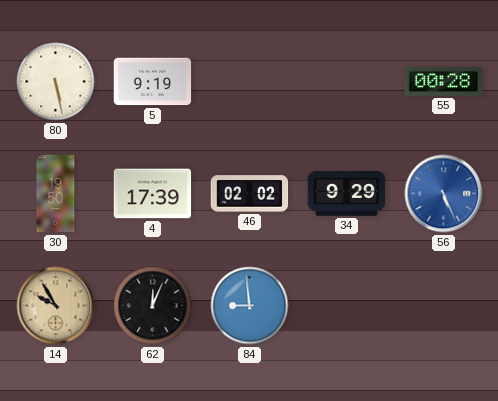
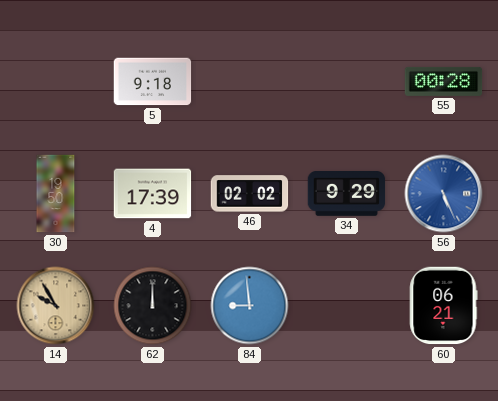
80: 5:28 -> none (56, 82)
5: 9:19 -> 9:18 (153, 82)
62: 12:04 -> 12:00 (153, 306)
60: none -> 06:21 (444, 306)
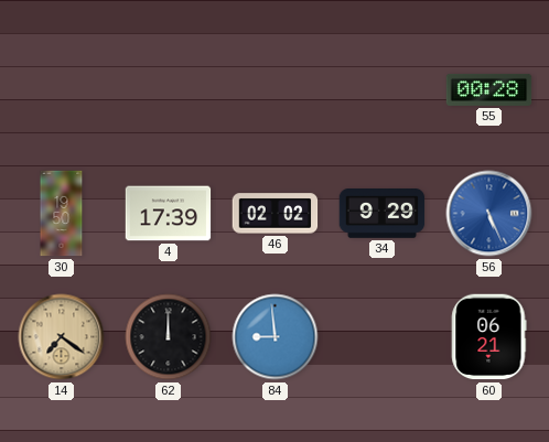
5: 9:18 -> none (153, 82)
14: 9:55 -> 7:21 (62, 337)
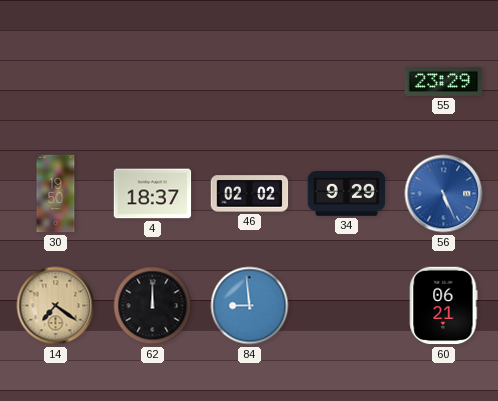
55: 00:28 -> 23:29 (444, 81)
4: 17:39 -> 18:37 (153, 194)
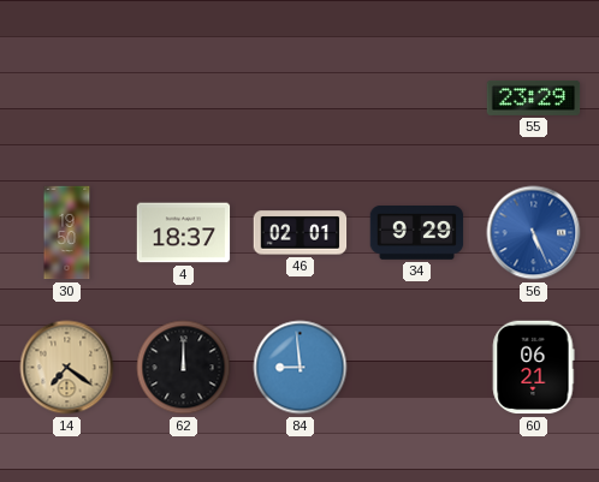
46: 02:02 -> 02:01 (301, 233)
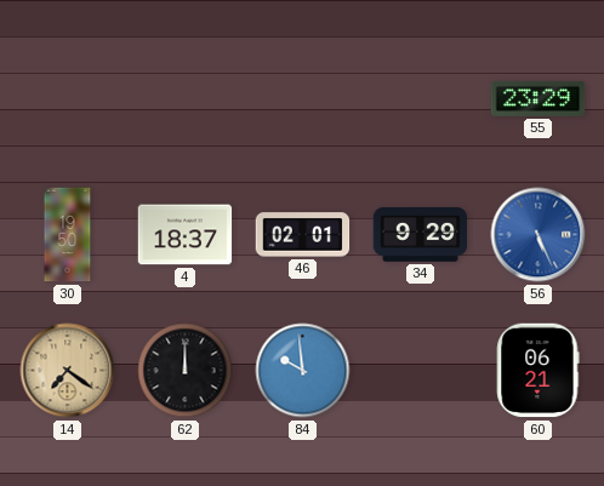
84: 8:59 -> 9:59 (303, 371)
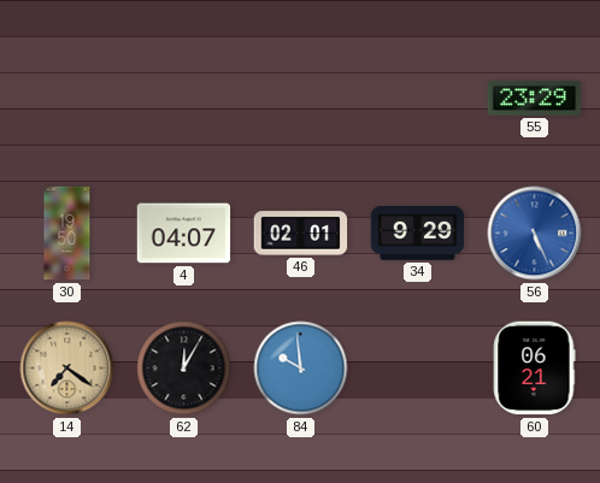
4: 18:37 -> 04:07 (184, 234)
62: 12:00 -> 12:05 (184, 369)
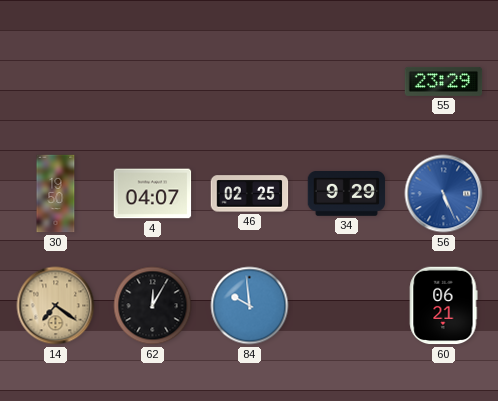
46: 02:01 -> 02:25 (250, 194)
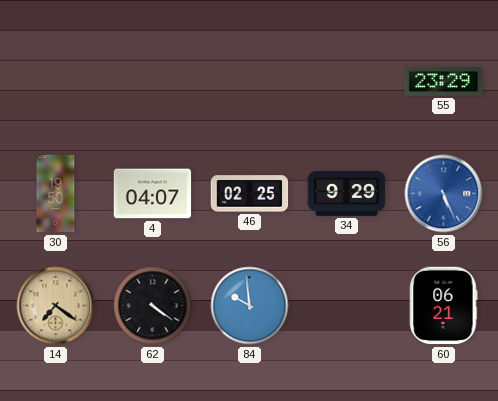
62: 12:05 -> 4:21 (153, 306)
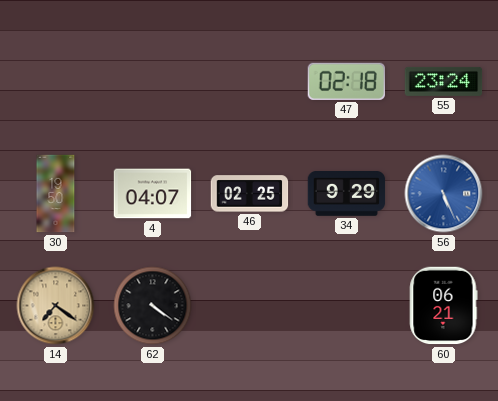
47: none -> 02:18 (346, 81)
55: 23:29 -> 23:24 (444, 81)
84: 9:59 -> none (250, 306)
